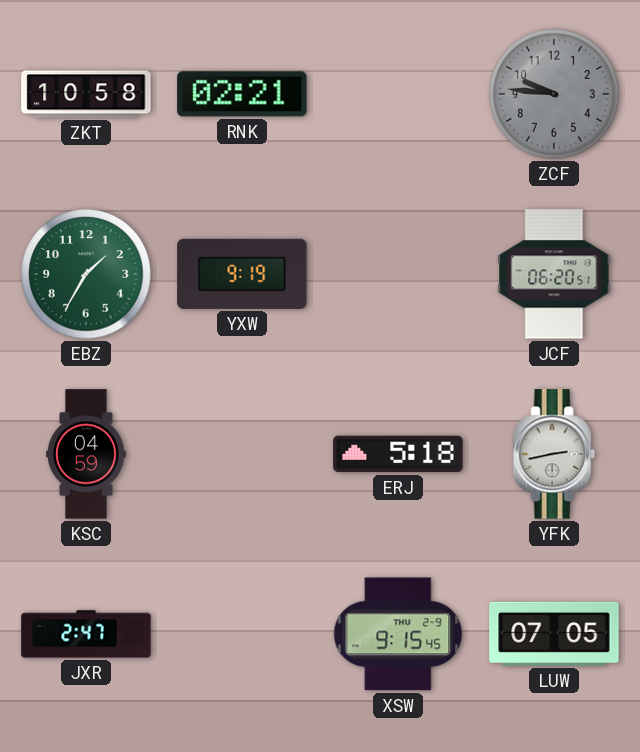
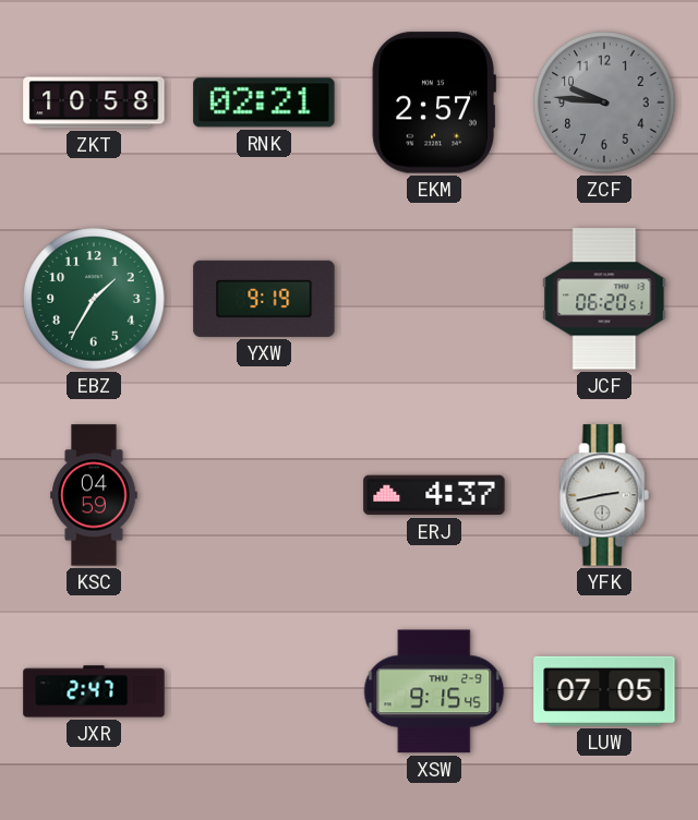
EKM: none -> 2:57 (434, 102)
ERJ: 5:18 -> 4:37 (434, 495)
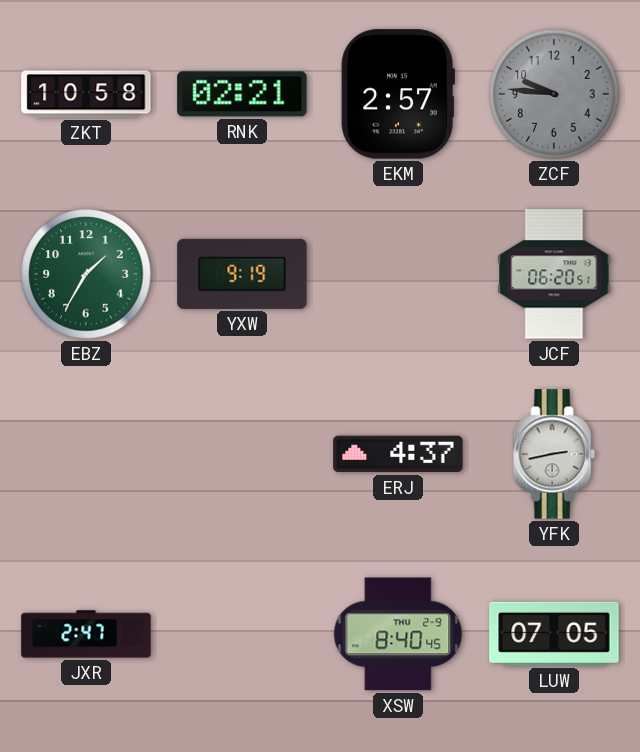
KSC: 04:59 -> none (94, 495)
XSW: 9:15 -> 8:40 (398, 634)
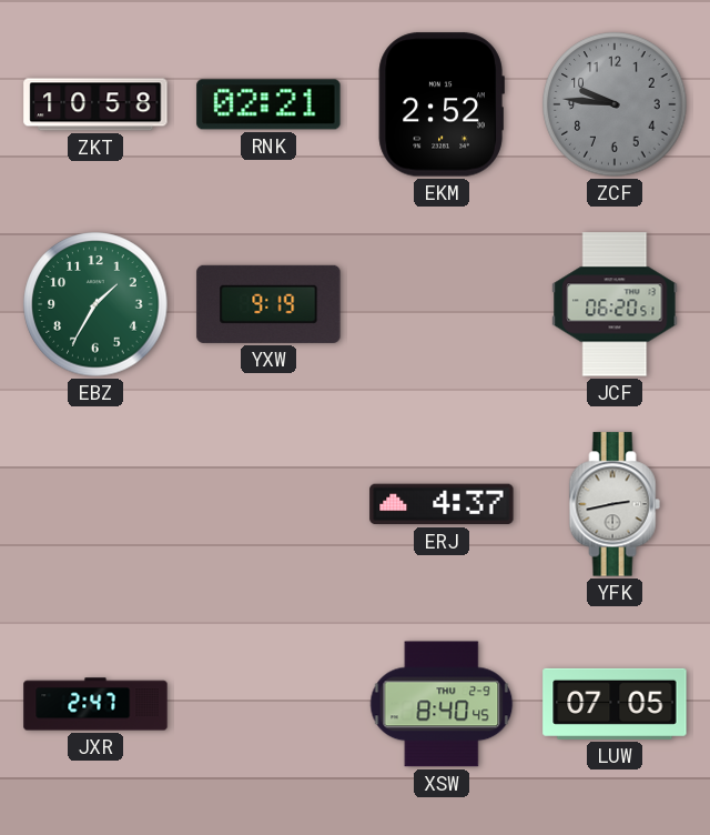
EKM: 2:57 -> 2:52 (442, 104)
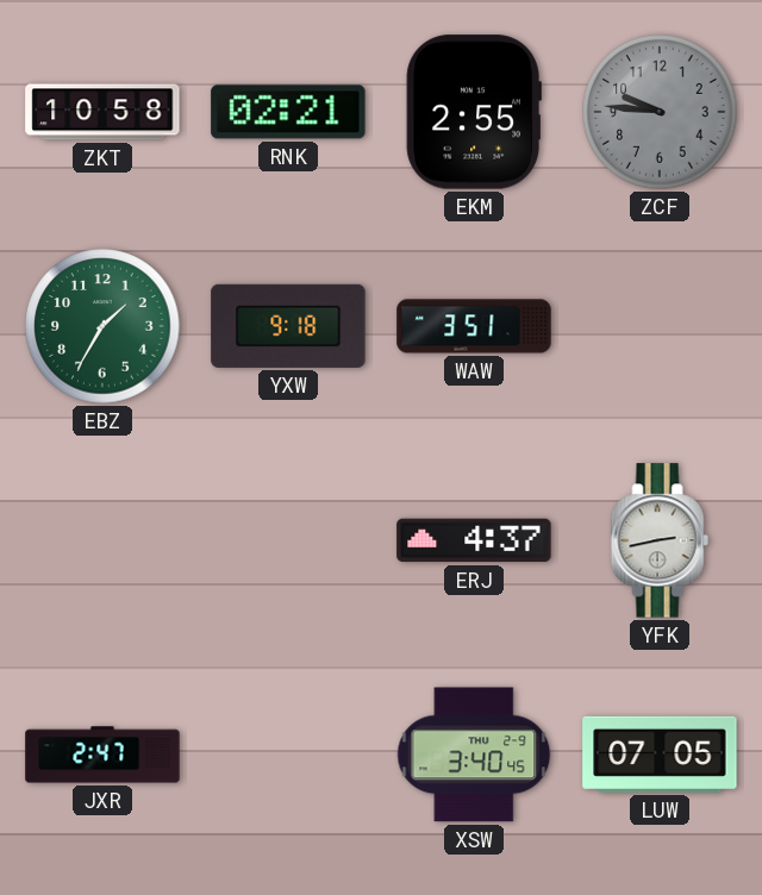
EKM: 2:52 -> 2:55 (474, 112)
YXW: 9:19 -> 9:18 (288, 326)
WAW: none -> 3:51 (474, 326)
JCF: 06:20 -> none (615, 304)
XSW: 8:40 -> 3:40 (474, 755)
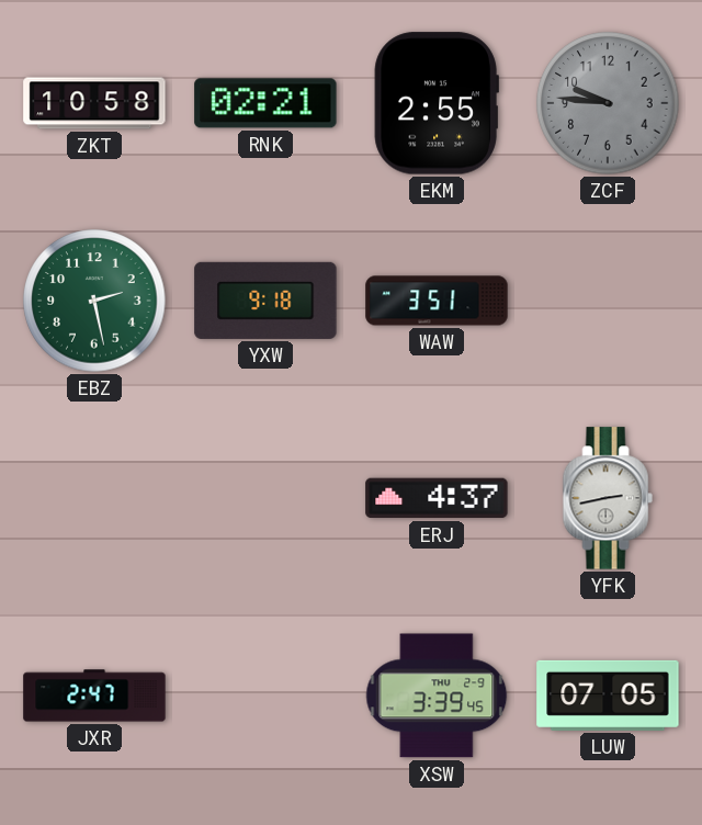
EBZ: 1:35 -> 2:28 (94, 301)
XSW: 3:40 -> 3:39 (437, 696)
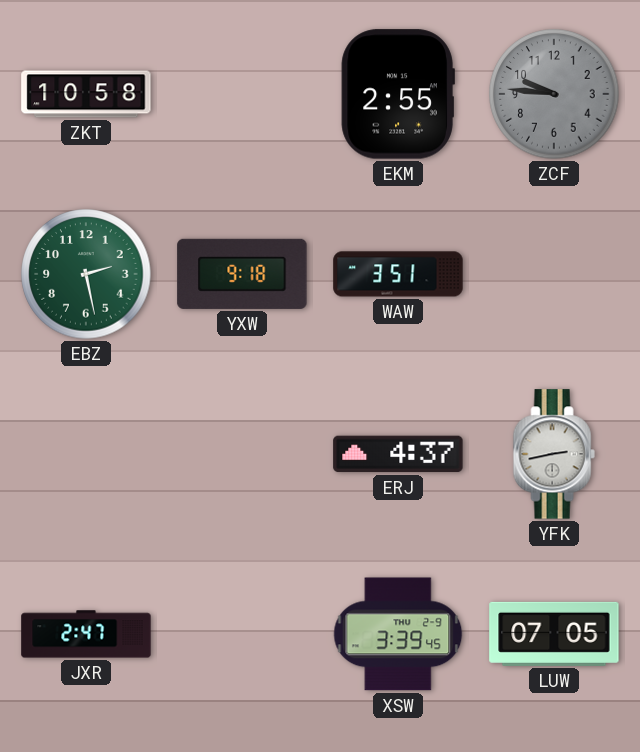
RNK: 02:21 -> none (265, 103)
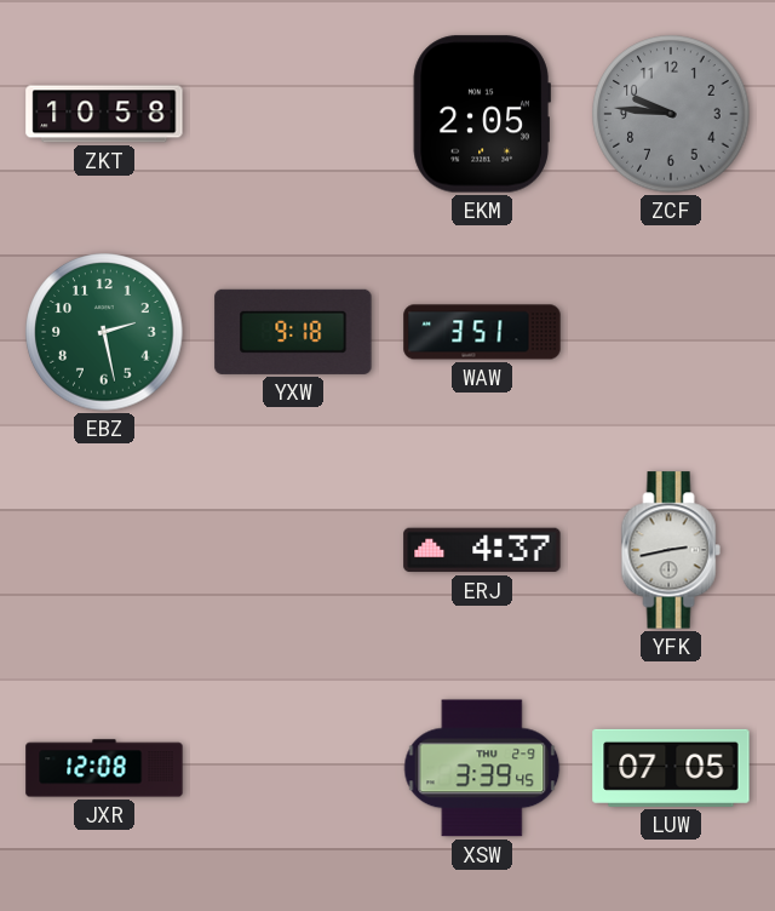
EKM: 2:55 -> 2:05 (482, 114)
JXR: 2:47 -> 12:08 (104, 768)
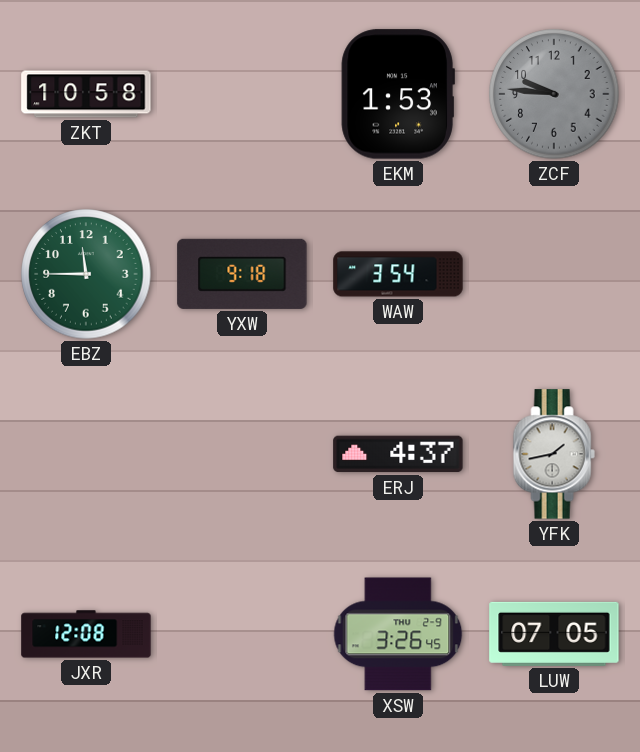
EKM: 2:05 -> 1:53 (398, 94)
EBZ: 2:28 -> 11:45 (86, 274)
WAW: 3:51 -> 3:54 (398, 274)
YFK: 2:43 -> 1:43 (554, 454)
XSW: 3:39 -> 3:26 (398, 634)
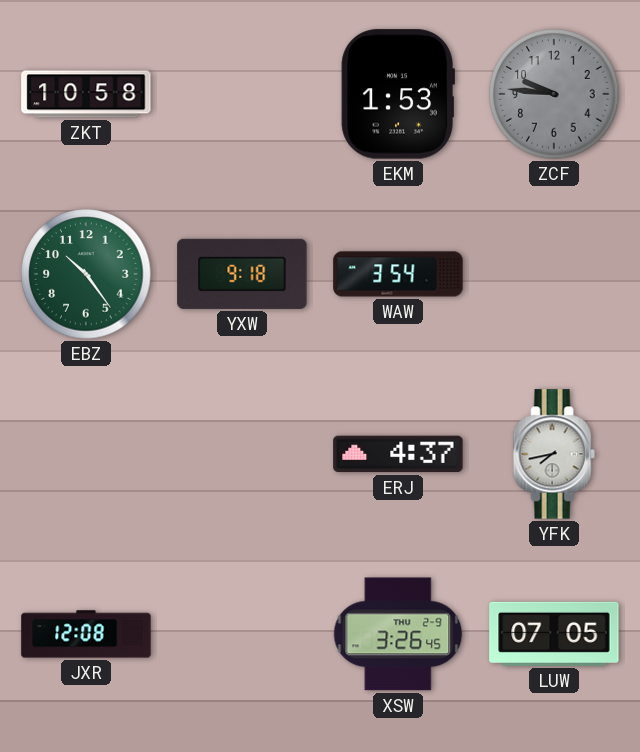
EBZ: 11:45 -> 10:24 (86, 274)
YFK: 1:43 -> 7:43 (554, 454)
